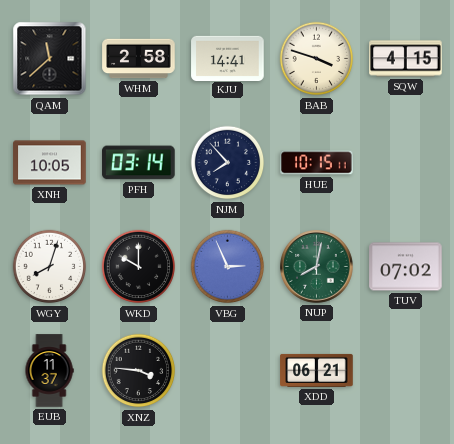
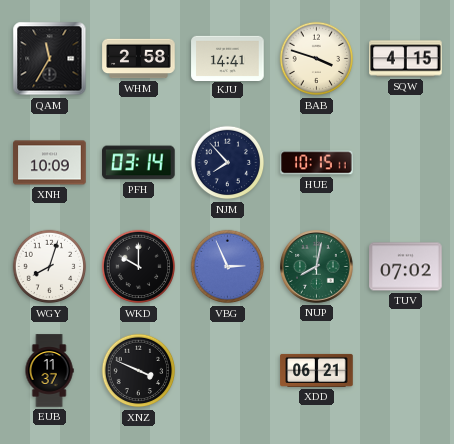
QAM: 11:38 -> 11:35 (50, 59)
XNH: 10:05 -> 10:09 (50, 163)
XNZ: 3:46 -> 3:49 (139, 371)
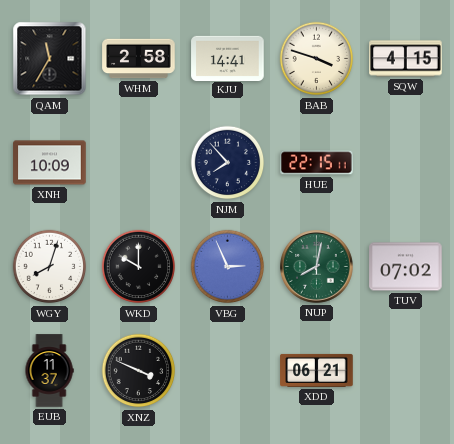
PFH: 03:14 -> none (139, 163)
HUE: 10:15 -> 22:15 (317, 163)
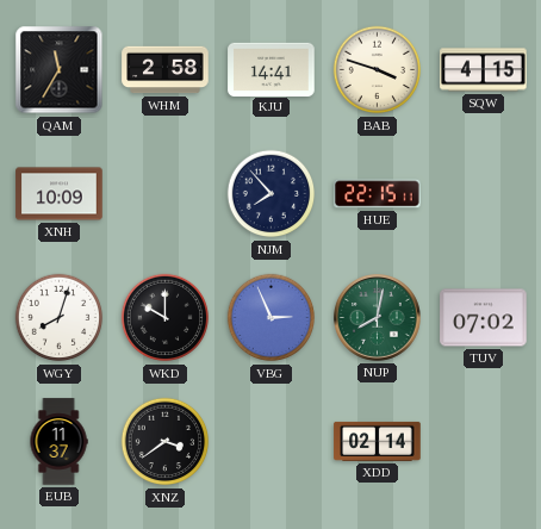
XNZ: 3:49 -> 3:39 (166, 442)
XDD: 06:21 -> 02:14 (378, 441)
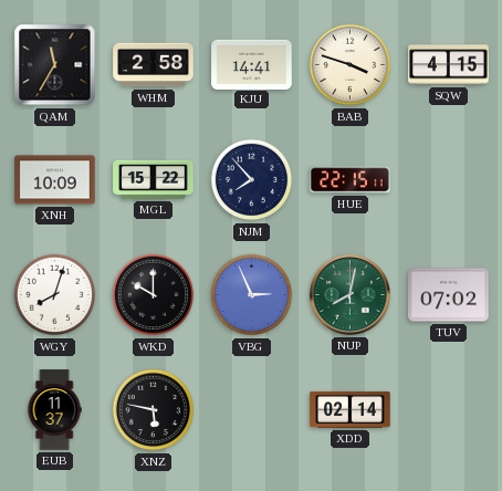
MGL: none -> 15:22 (154, 179)
XNZ: 3:39 -> 5:47 (154, 410)
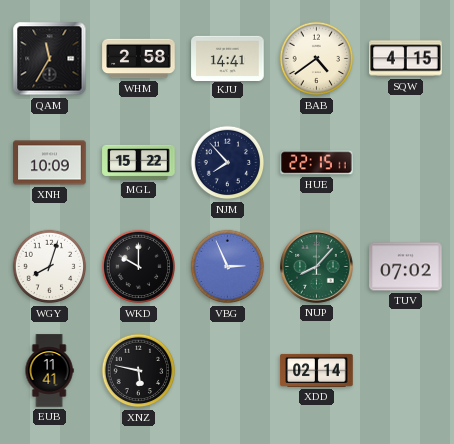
BAB: 3:48 -> 4:39 (317, 59)
NUP: 8:02 -> 8:07 (317, 267)
EUB: 11:37 -> 11:41 (49, 371)
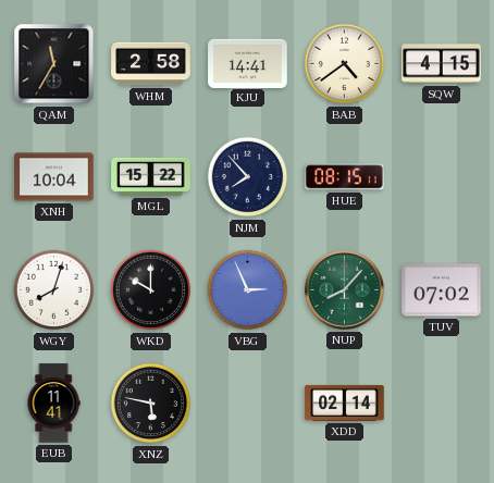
XNH: 10:09 -> 10:04 (54, 177)
HUE: 22:15 -> 08:15 (345, 177)
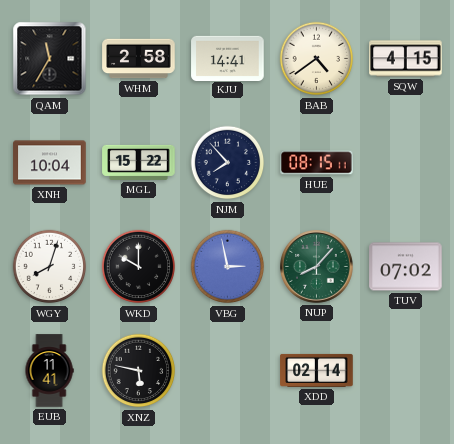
VBG: 2:56 -> 2:58 (228, 267)
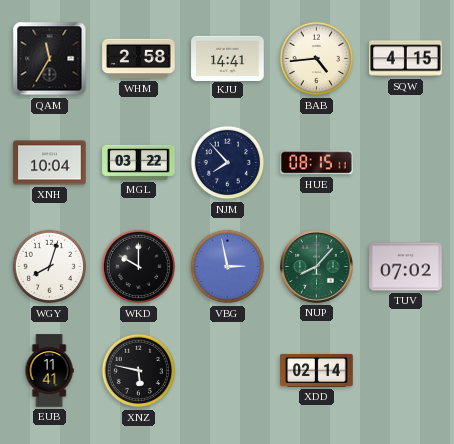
BAB: 4:39 -> 4:44 (317, 59)
MGL: 15:22 -> 03:22 (139, 162)
